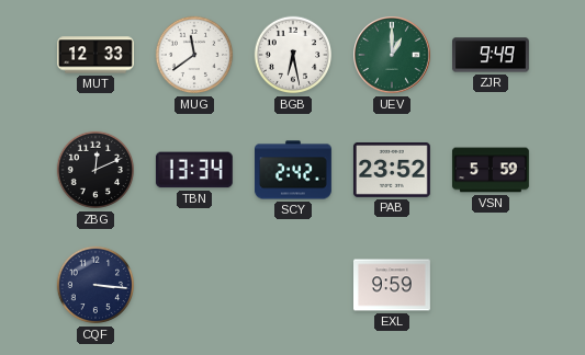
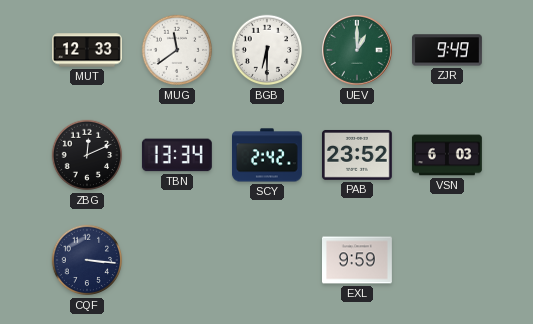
BGB: 6:28 -> 6:30 (267, 50)
VSN: 5:59 -> 6:03 (447, 155)
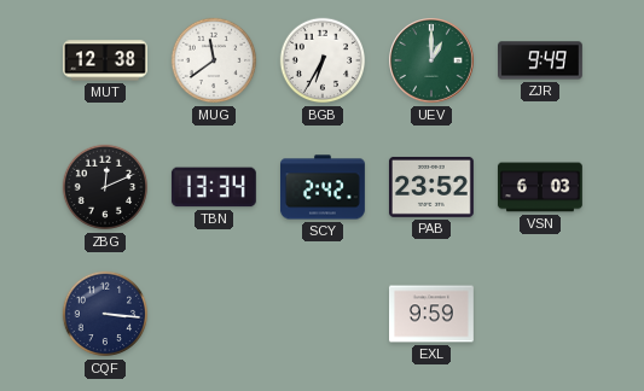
MUT: 12:33 -> 12:38 (106, 60)
BGB: 6:30 -> 6:35 (323, 60)
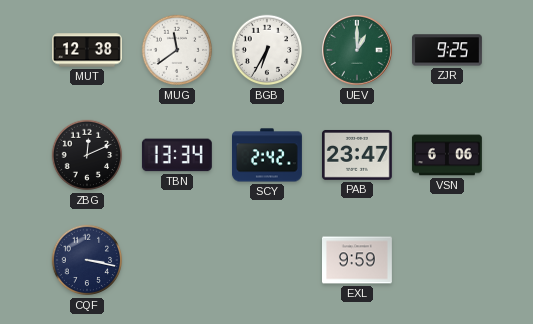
ZJR: 9:49 -> 9:25 (448, 50)
PAB: 23:52 -> 23:47 (357, 155)
VSN: 6:03 -> 6:06 (447, 155)
CQF: 3:16 -> 3:17 (87, 260)
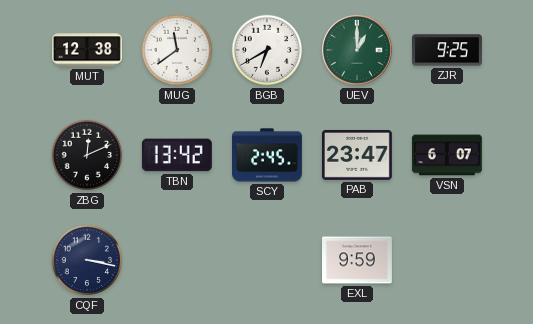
BGB: 6:35 -> 6:40 (267, 50)
TBN: 13:34 -> 13:42 (177, 155)
SCY: 2:42 -> 2:45 (268, 155)
VSN: 6:06 -> 6:07 (447, 155)
